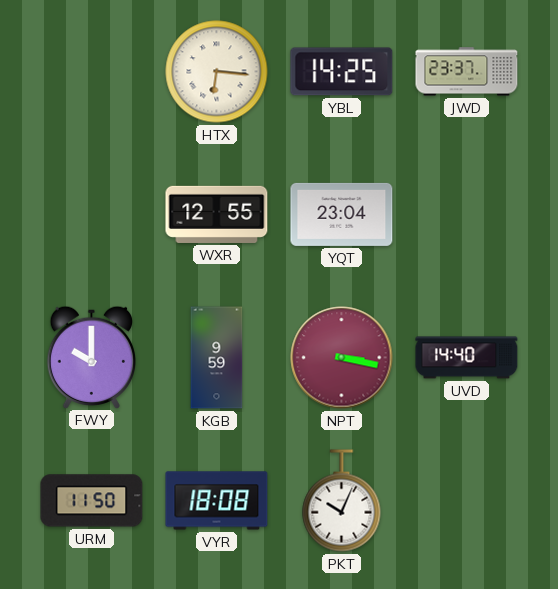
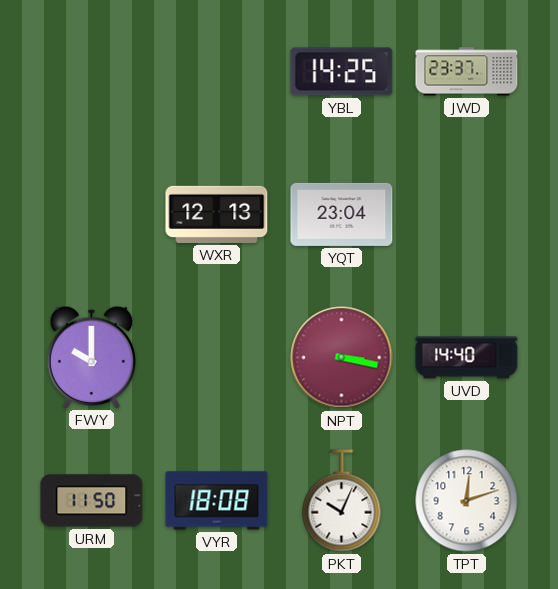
HTX: 6:16 -> none (217, 72)
WXR: 12:55 -> 12:13 (217, 214)
KGB: 9:59 -> none (217, 358)
TPT: none -> 12:12 (467, 501)
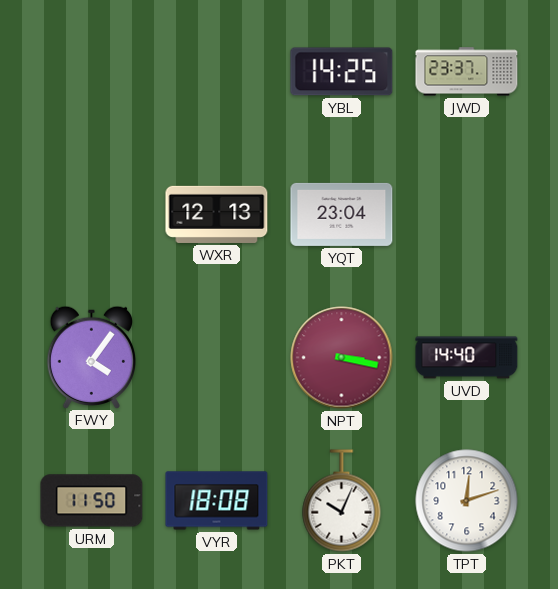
FWY: 10:00 -> 4:06 (91, 357)
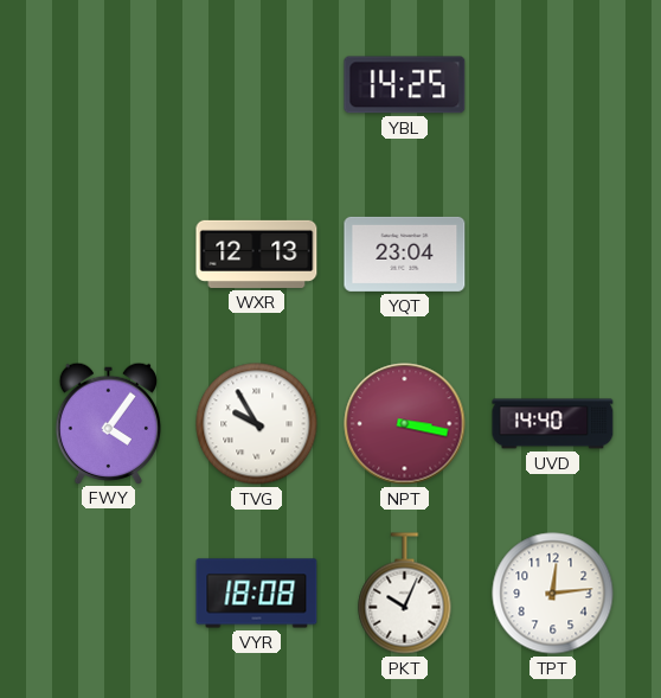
JWD: 23:37 -> none (467, 72)
TVG: none -> 9:55 (257, 424)
URM: 11:50 -> none (92, 501)
TPT: 12:12 -> 12:14 (553, 594)
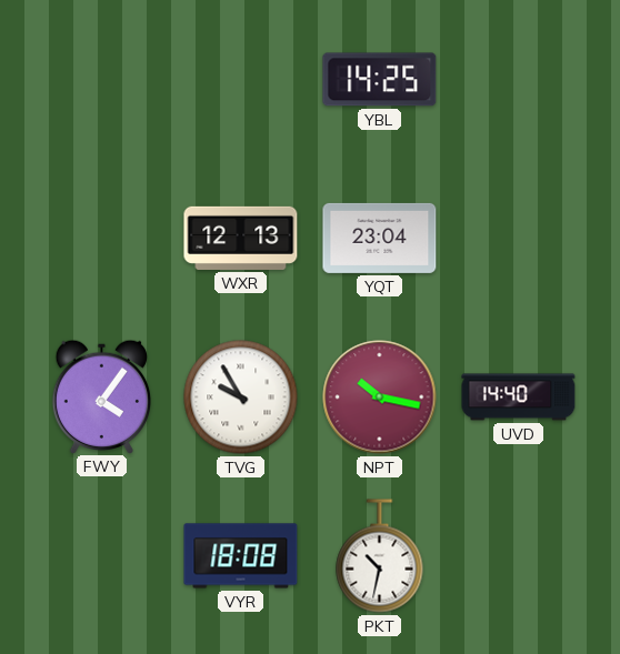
NPT: 3:17 -> 10:17 (380, 398)
PKT: 10:04 -> 10:32 (380, 556)
TPT: 12:14 -> none (553, 594)
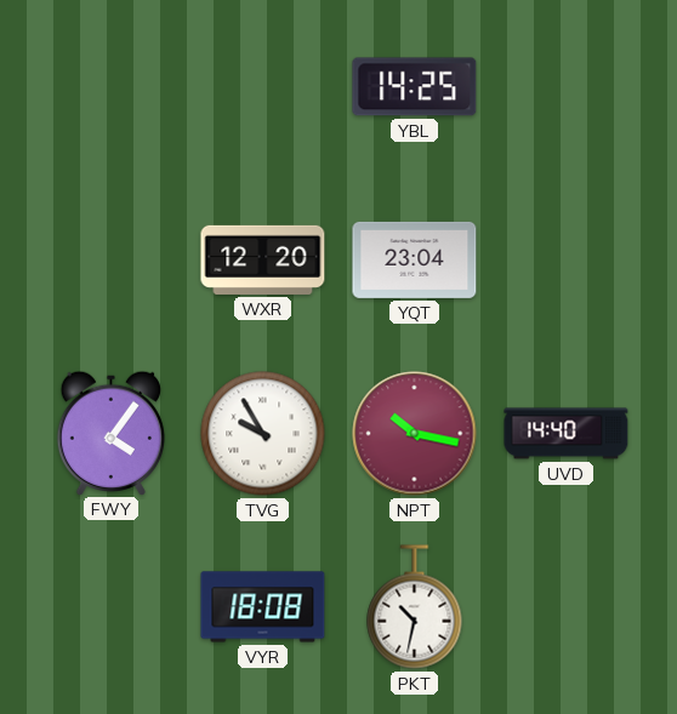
WXR: 12:13 -> 12:20 (263, 259)
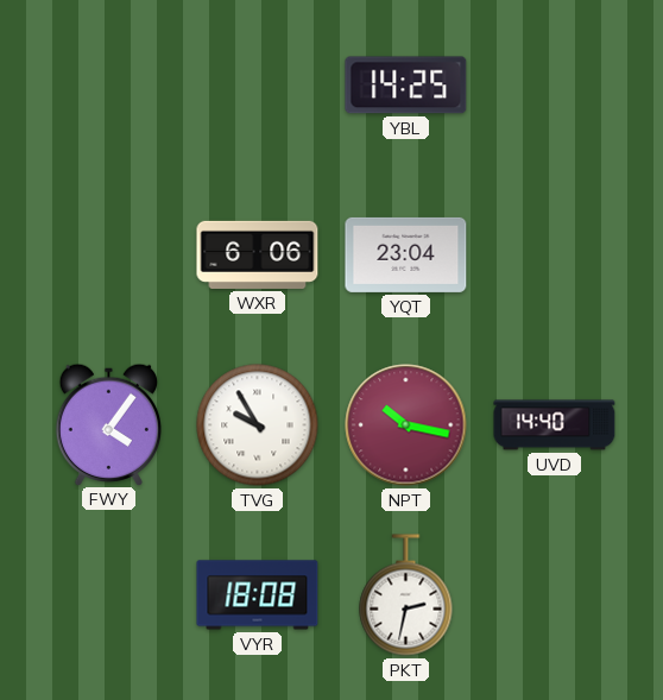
WXR: 12:20 -> 6:06 (258, 254)
PKT: 10:32 -> 2:32 (406, 595)
